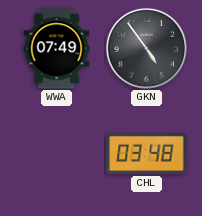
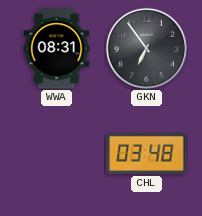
WWA: 07:49 -> 08:31 (57, 49)
GKN: 4:54 -> 6:54 (146, 48)
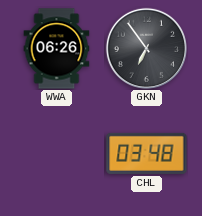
WWA: 08:31 -> 06:26 (57, 49)
